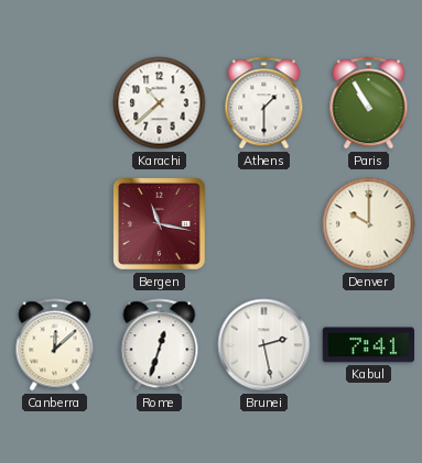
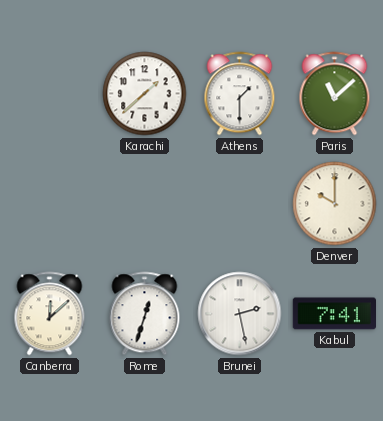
Karachi: 10:38 -> 1:38 (145, 94)
Paris: 10:55 -> 11:08 (335, 94)
Bergen: 11:17 -> none (160, 224)
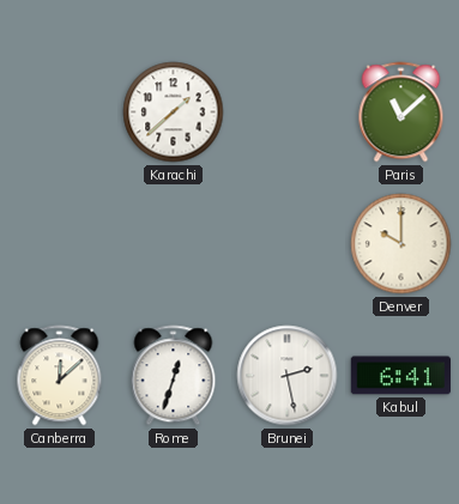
Athens: 1:30 -> none (240, 94)
Kabul: 7:41 -> 6:41 (400, 376)
